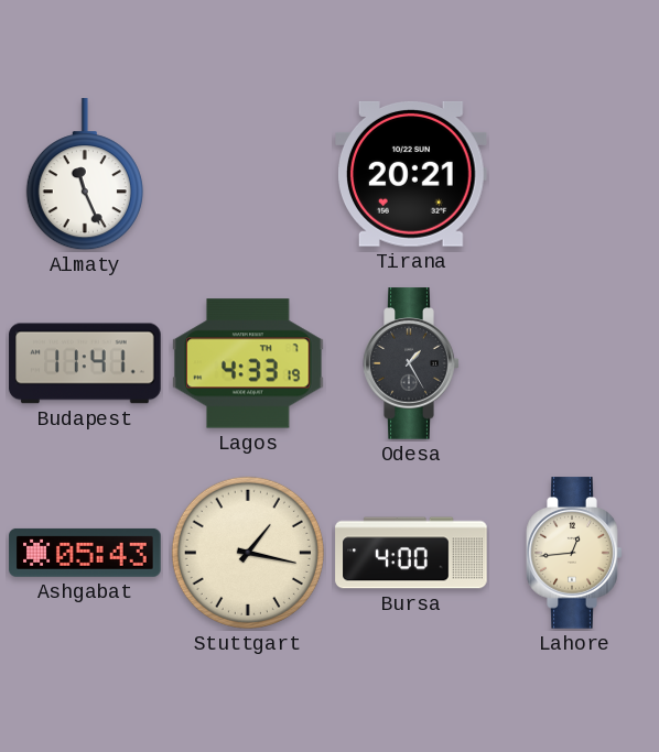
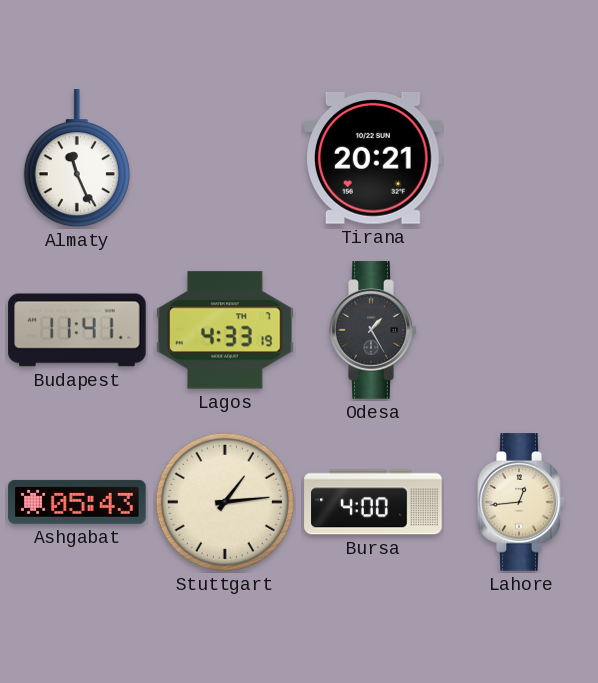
Stuttgart: 1:17 -> 1:14 (225, 502)
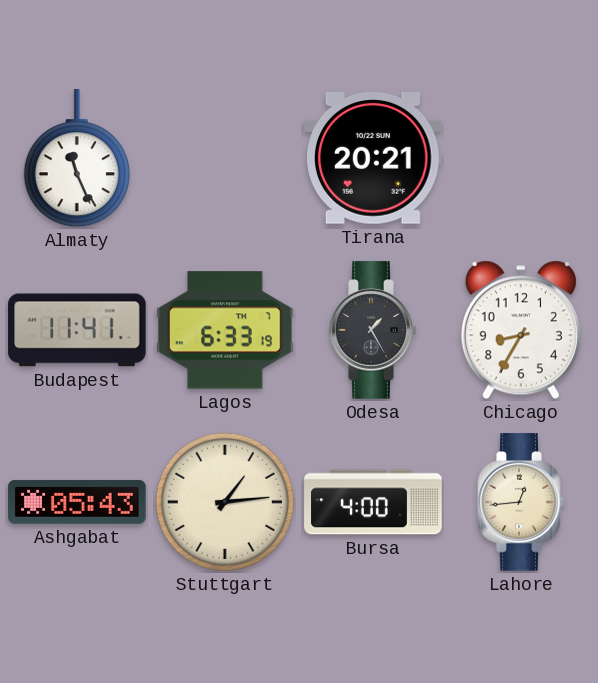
Lagos: 4:33 -> 6:33 (225, 330)
Chicago: none -> 8:35 (521, 330)
